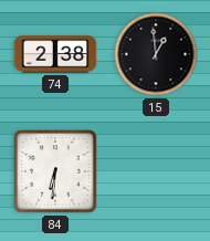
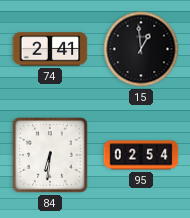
74: 2:38 -> 2:41 (50, 49)
95: none -> 02:54 (141, 155)
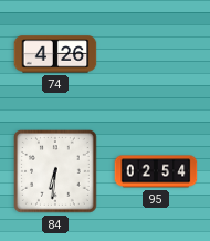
74: 2:41 -> 4:26 (55, 54)
15: 12:59 -> none (141, 49)
